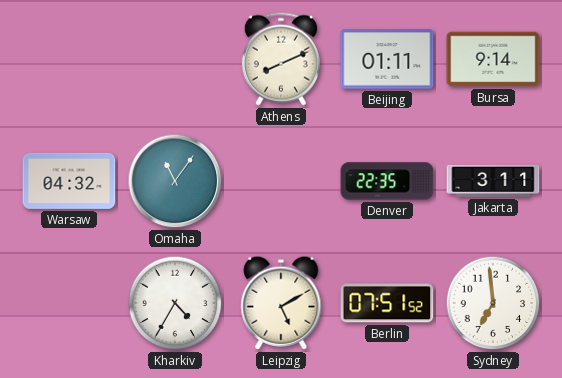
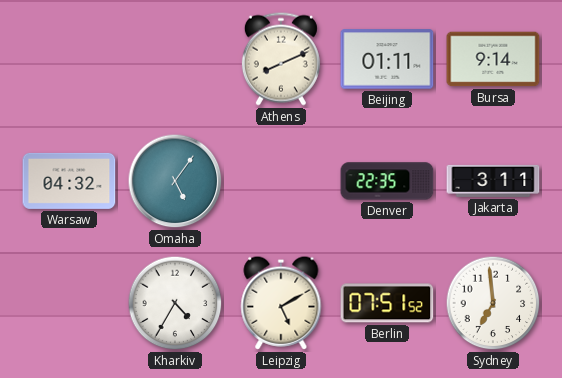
Omaha: 11:06 -> 5:06 (175, 181)
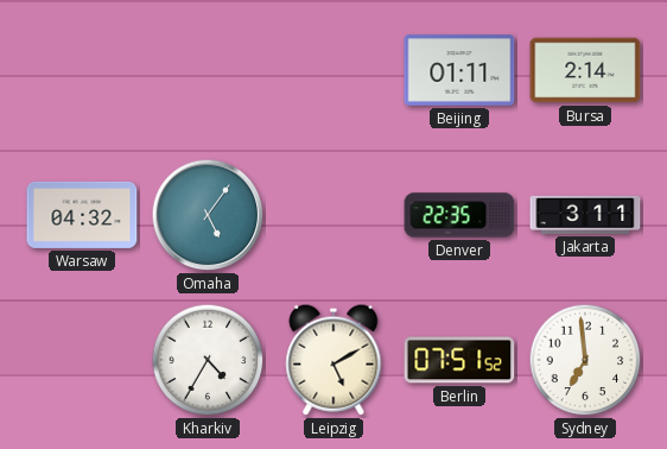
Athens: 8:11 -> none (281, 59)
Bursa: 9:14 -> 2:14 (585, 70)
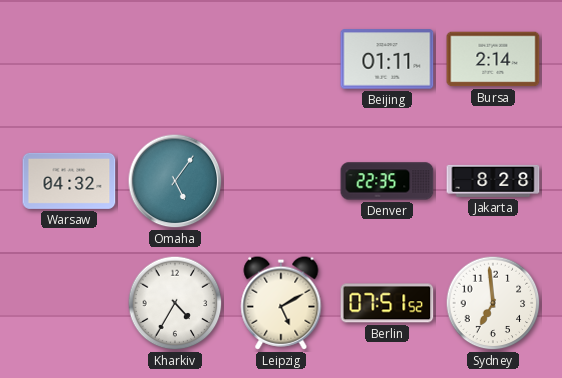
Jakarta: 3:11 -> 8:28 (493, 181)
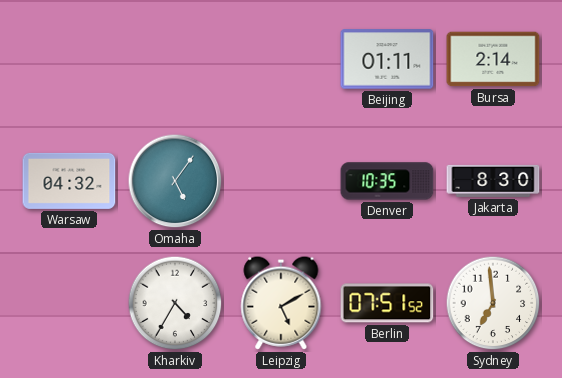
Denver: 22:35 -> 10:35 (387, 181)
Jakarta: 8:28 -> 8:30 (493, 181)
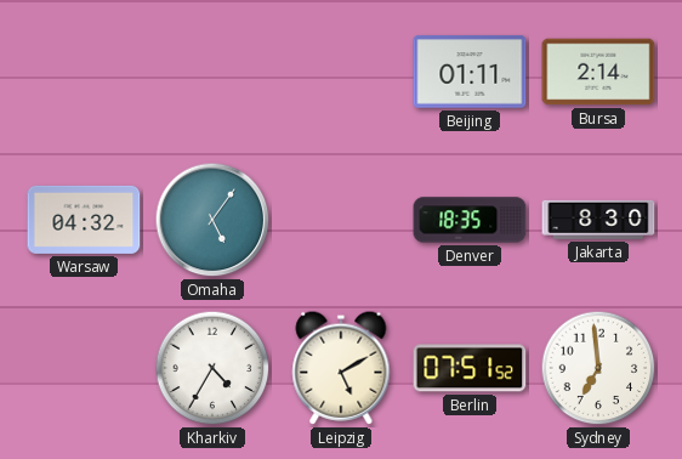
Denver: 10:35 -> 18:35 (470, 220)
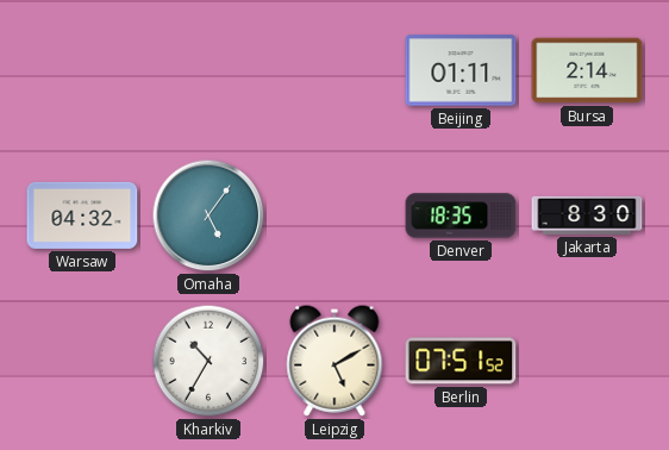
Kharkiv: 4:35 -> 10:35 (208, 361)
Sydney: 6:59 -> none (598, 368)
